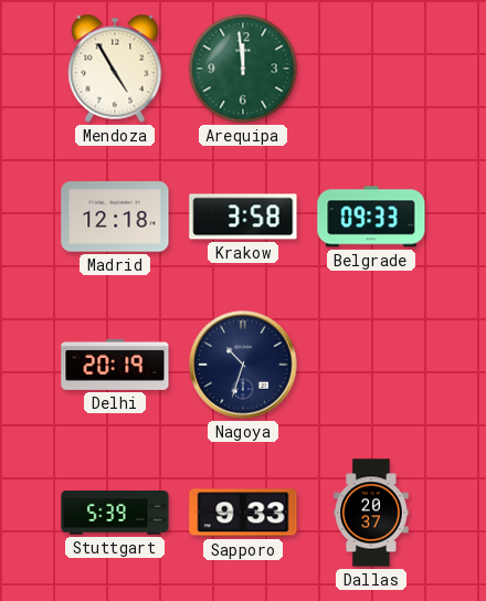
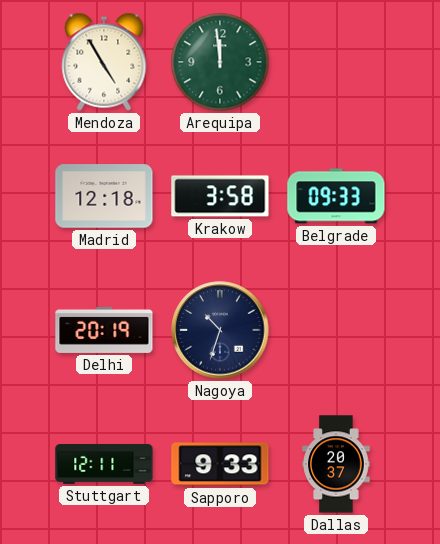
Stuttgart: 5:39 -> 12:11 (104, 464)
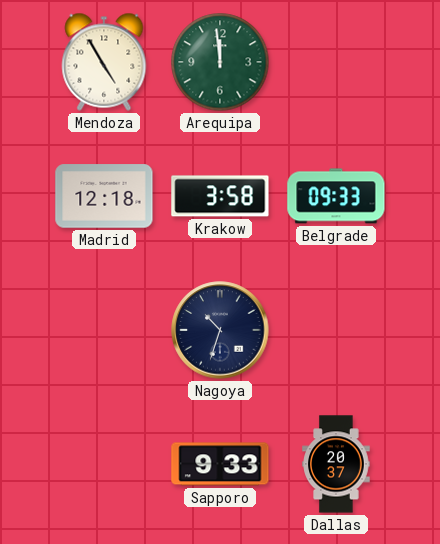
Delhi: 20:19 -> none (104, 330)
Stuttgart: 12:11 -> none (104, 464)
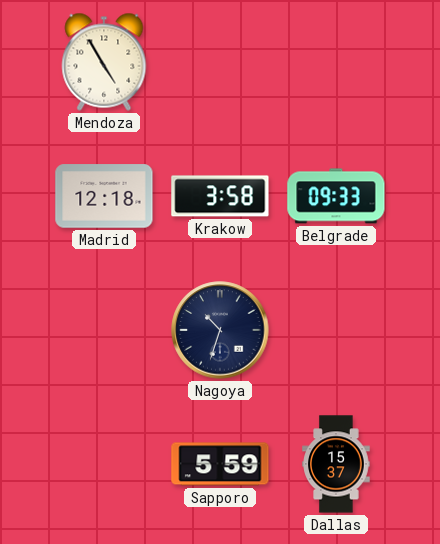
Arequipa: 11:59 -> none (220, 62)
Sapporo: 9:33 -> 5:59 (220, 464)
Dallas: 20:37 -> 15:37 (336, 464)
